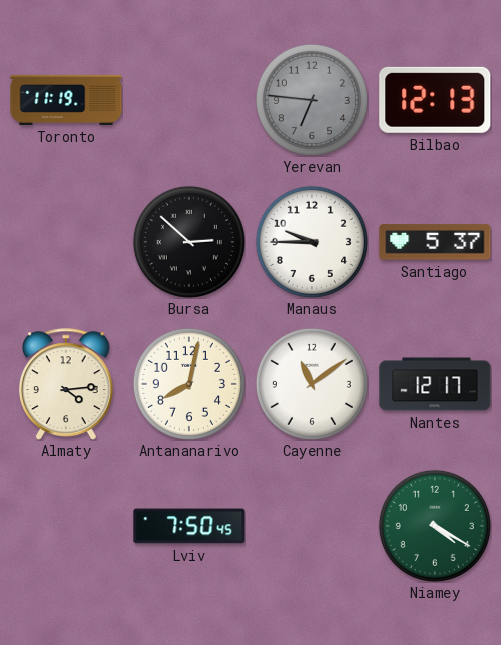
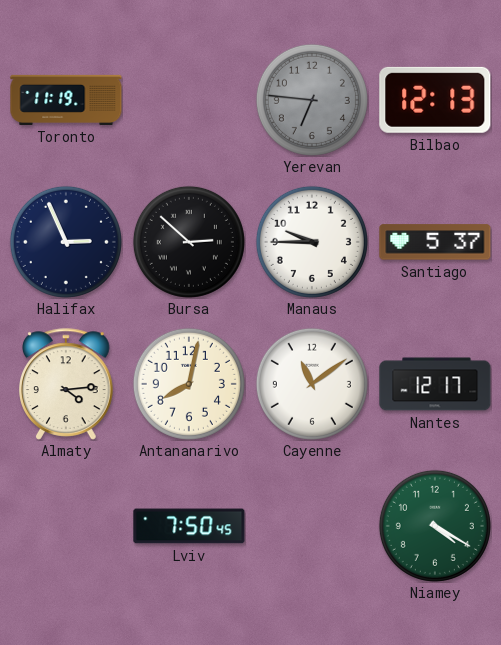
Halifax: none -> 2:56 (66, 242)
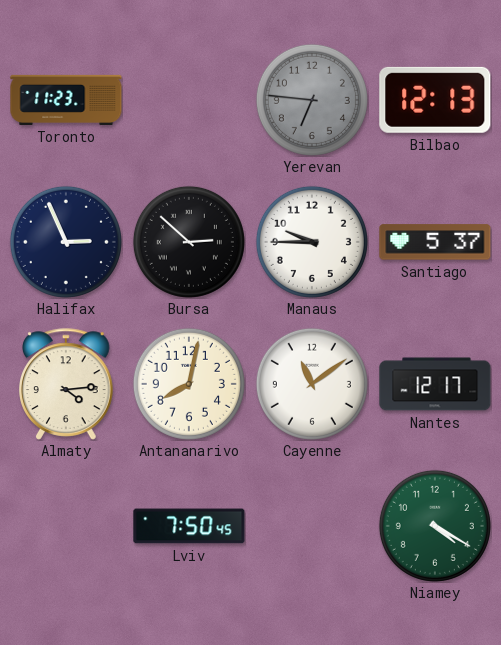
Toronto: 11:19 -> 11:23 (66, 100)
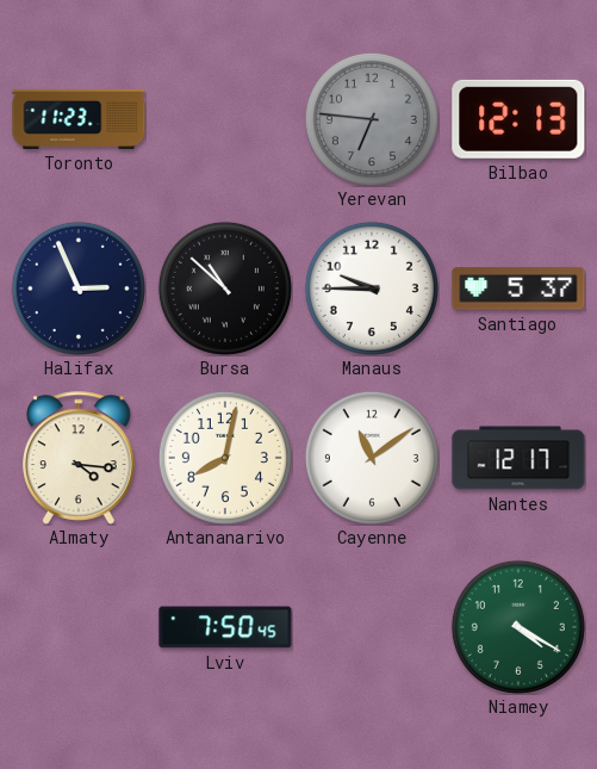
Bursa: 2:52 -> 10:52 (225, 289)
Almaty: 4:14 -> 4:16 (79, 458)
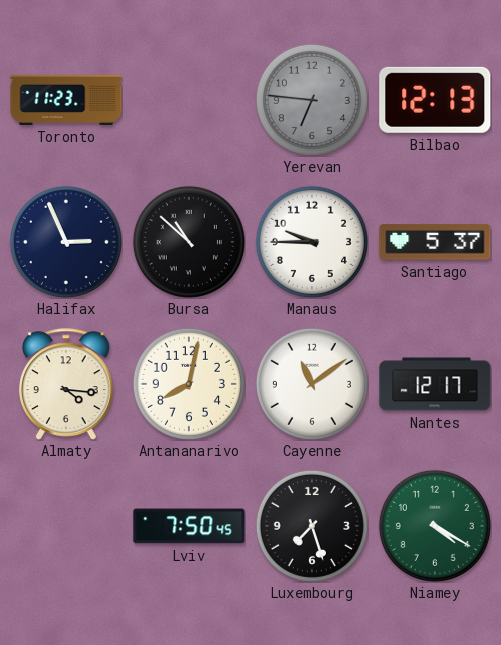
Luxembourg: none -> 7:27 (312, 526)
